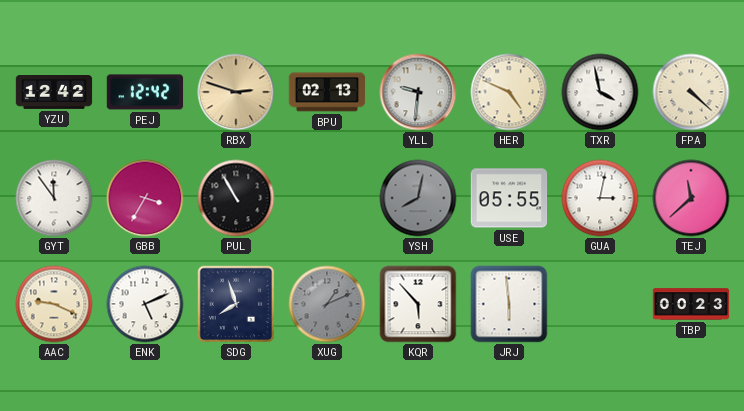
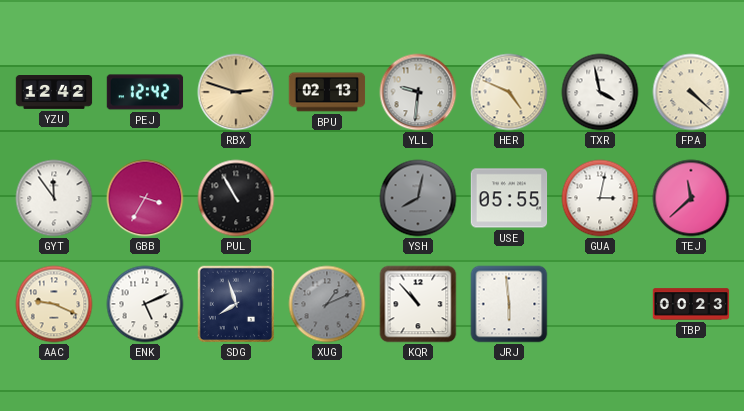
KQR: 5:53 -> 10:53 (418, 304)
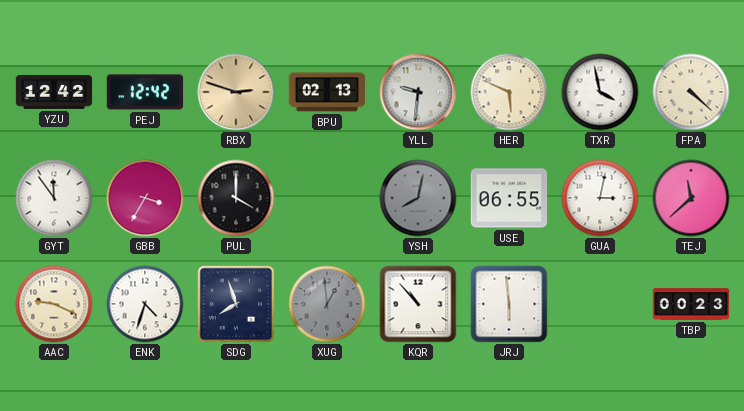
HER: 4:49 -> 5:49 (509, 92)
PUL: 10:55 -> 4:00 (236, 198)
USE: 05:55 -> 06:55 (509, 198)
ENK: 5:11 -> 4:33 (145, 304)
XUG: 1:11 -> 12:59 (327, 304)
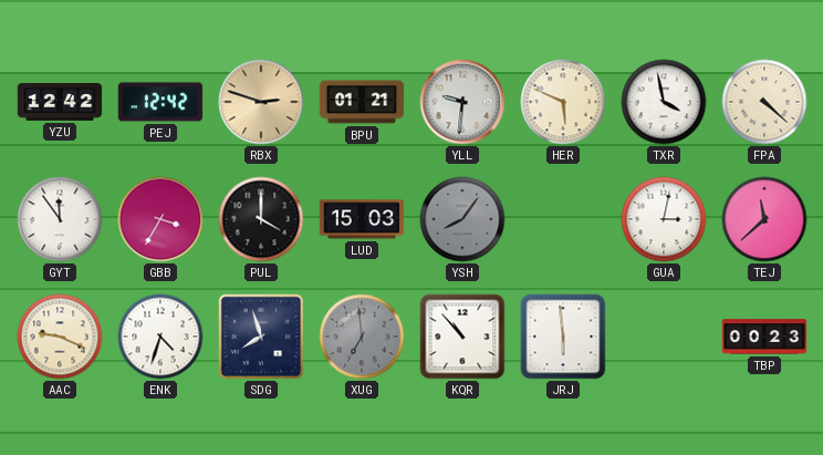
BPU: 02:13 -> 01:21 (362, 102)
LUD: none -> 15:03 (362, 219)
YSH: 8:02 -> 8:06 (462, 219)
USE: 06:55 -> none (509, 198)
XUG: 12:59 -> 6:59 (362, 337)
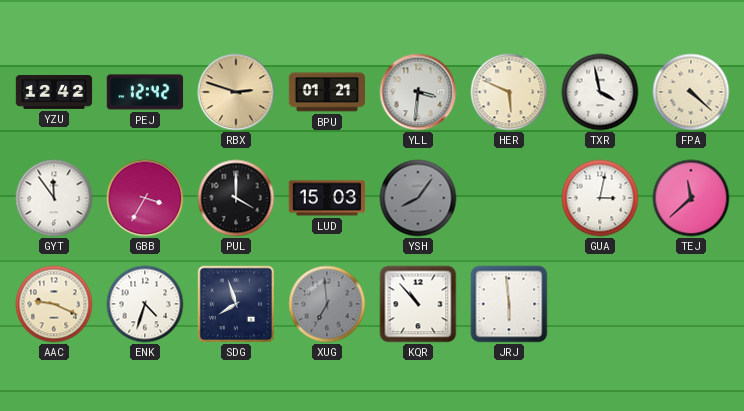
YLL: 9:31 -> 3:31 (418, 92)
TBP: 00:23 -> none (764, 337)
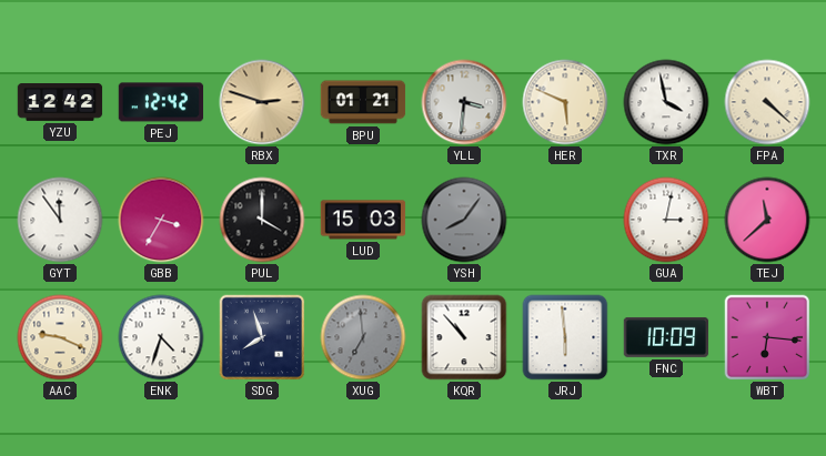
FNC: none -> 10:09 (666, 337)
WBT: none -> 6:16 (767, 337)
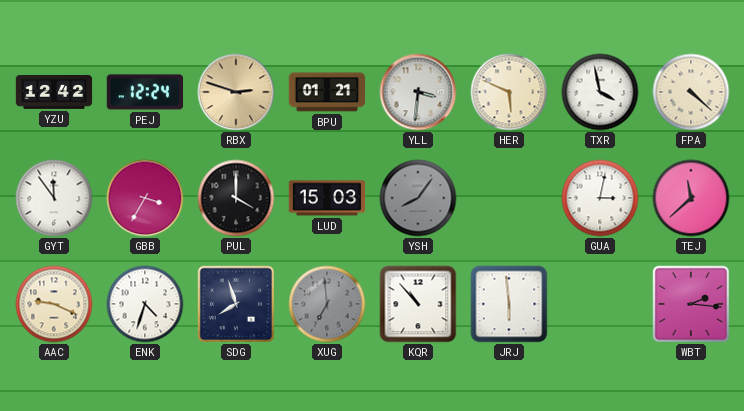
PEJ: 12:42 -> 12:24 (145, 92)
FNC: 10:09 -> none (666, 337)
WBT: 6:16 -> 2:16 (691, 304)
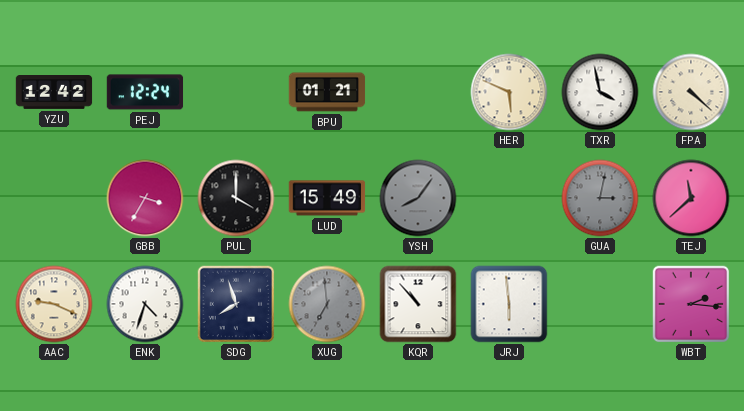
RBX: 2:48 -> none (236, 92)
YLL: 3:31 -> none (418, 92)
GYT: 11:54 -> none (54, 198)
LUD: 15:03 -> 15:49 (327, 198)
GUA dial: white -> grey (600, 198)
